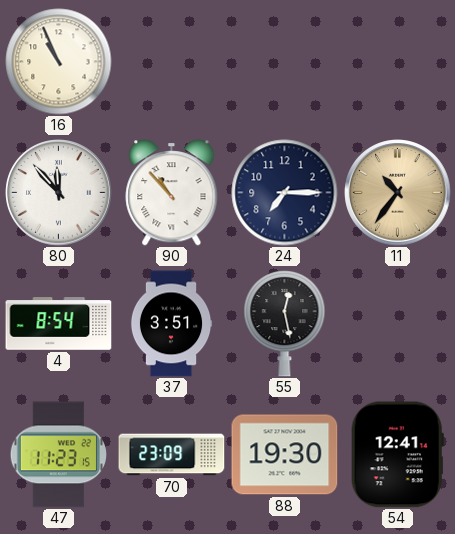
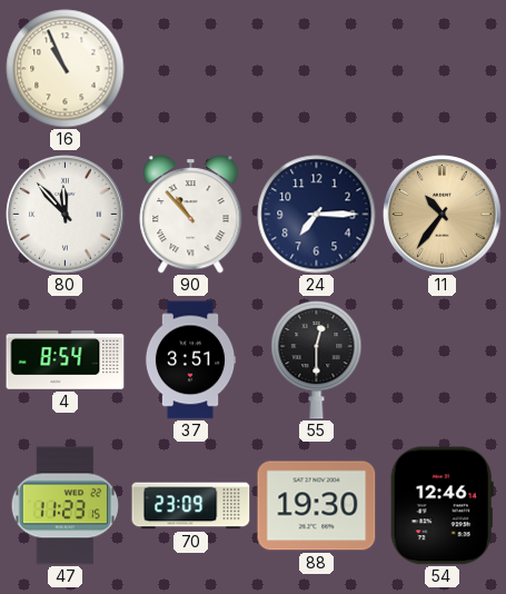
55: 12:28 -> 12:30 (317, 359)
54: 12:41 -> 12:46 (441, 506)
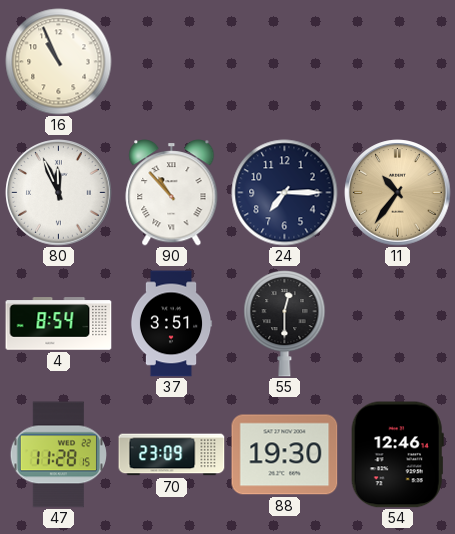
80: 11:53 -> 11:56 (59, 193)
47: 11:23 -> 11:28 (58, 455)
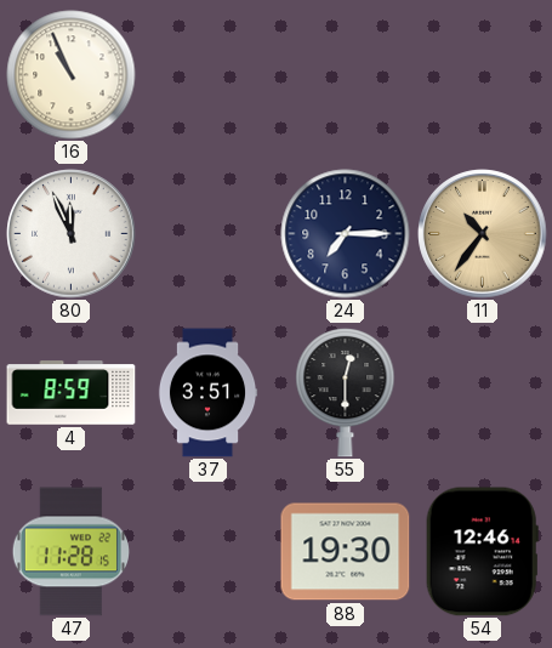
90: 10:53 -> none (172, 193)
4: 8:54 -> 8:59 (72, 393)
70: 23:09 -> none (172, 455)
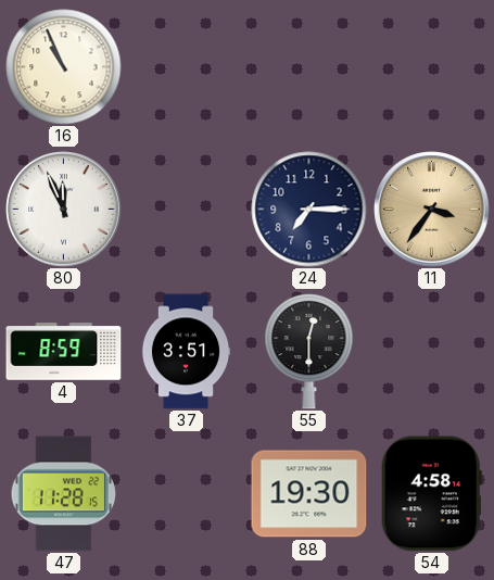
11: 10:36 -> 3:36 (432, 210)
54: 12:46 -> 4:58 (431, 494)
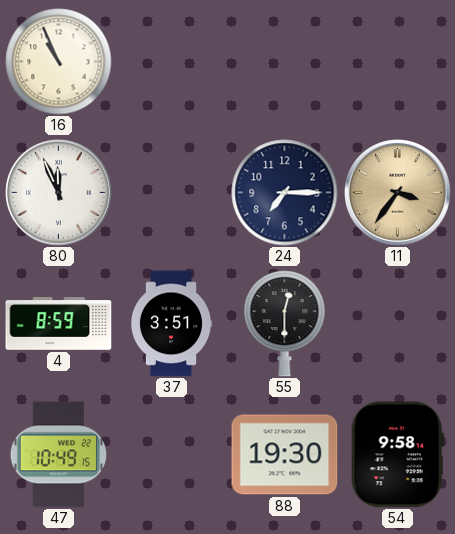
47: 11:28 -> 10:49 (58, 455)
54: 4:58 -> 9:58 (397, 455)
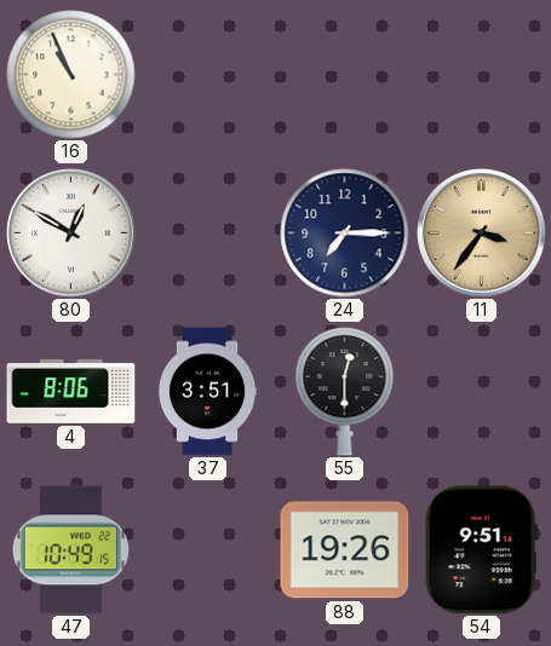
80: 11:56 -> 12:50 (71, 233)
4: 8:59 -> 8:06 (71, 392)
88: 19:30 -> 19:26 (345, 550)
54: 9:58 -> 9:51 (481, 550)
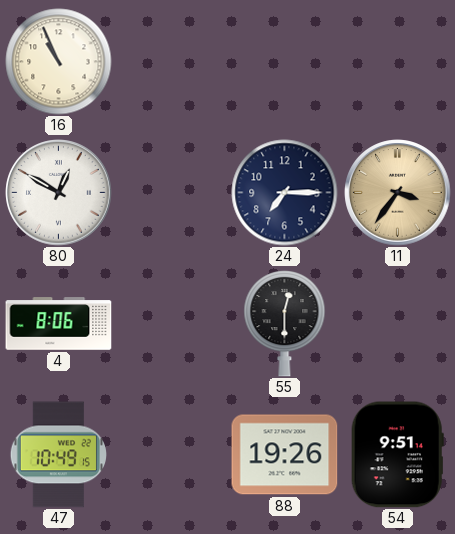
37: 3:51 -> none (207, 392)
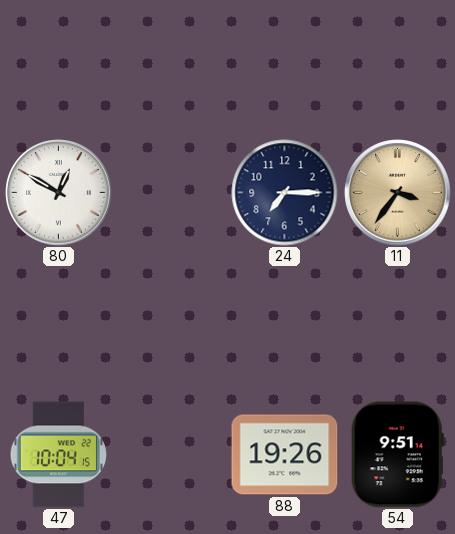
16: 10:56 -> none (59, 62)
4: 8:06 -> none (59, 324)
55: 12:30 -> none (285, 323)
47: 10:49 -> 10:04 (58, 455)
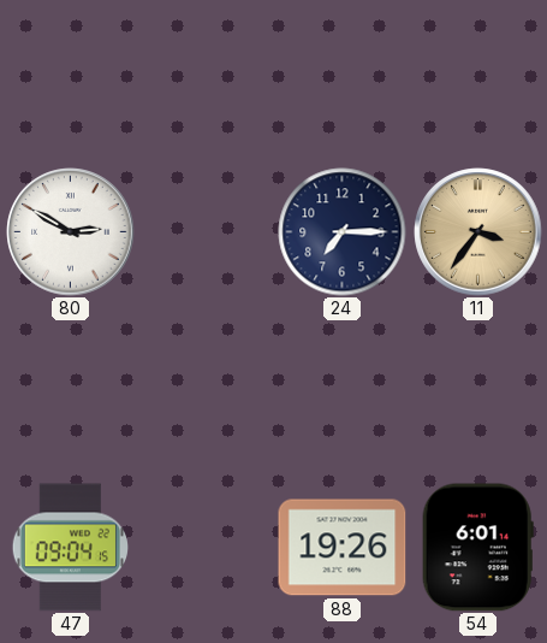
80: 12:50 -> 2:50 (71, 232)
47: 10:04 -> 09:04 (70, 548)
54: 9:51 -> 6:01 (477, 548)
